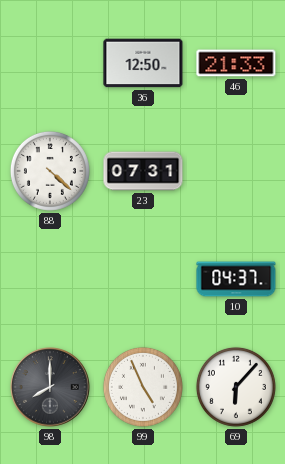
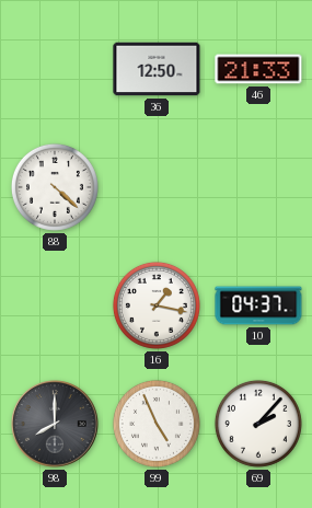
23: 07:31 -> none (143, 171)
16: none -> 1:17 (157, 305)
69: 6:07 -> 2:07 (258, 424)
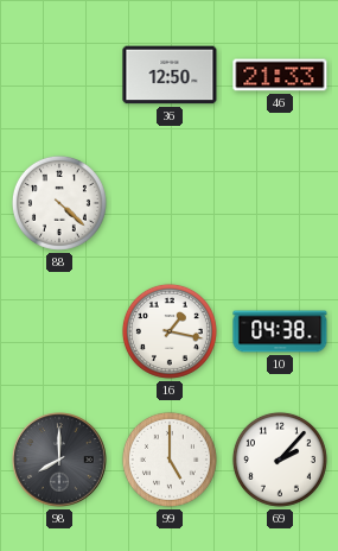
10: 04:37 -> 04:38 (280, 331)
99: 4:56 -> 5:00 (170, 460)
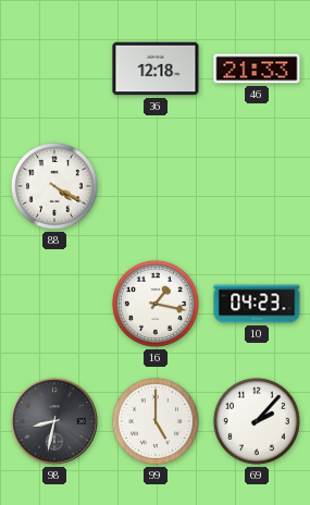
36: 12:50 -> 12:18 (156, 69)
88: 4:22 -> 4:20 (54, 186)
10: 04:38 -> 04:23 (257, 304)
98: 8:00 -> 8:32 (54, 421)
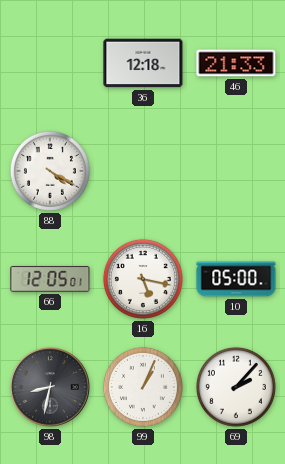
66: none -> 12:05 (50, 279)
16: 1:17 -> 5:17 (143, 279)
10: 04:23 -> 05:00 (236, 279)
99: 5:00 -> 1:04 (143, 387)
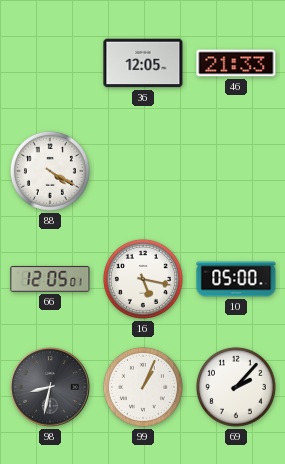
36: 12:18 -> 12:05 (143, 63)
